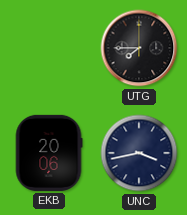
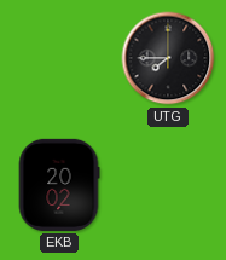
EKB: 20:06 -> 20:02 (59, 185)
UNC: 3:43 -> none (139, 153)
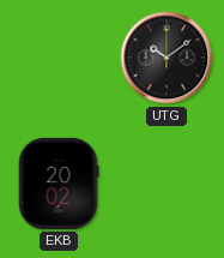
UTG: 7:45 -> 10:09 (167, 58)
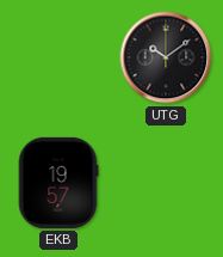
EKB: 20:02 -> 19:57 (58, 183)
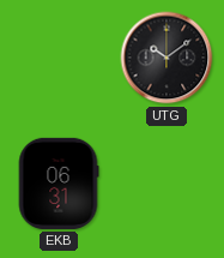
EKB: 19:57 -> 06:31 (59, 184)
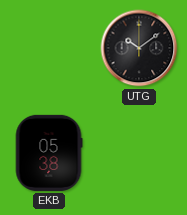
EKB: 06:31 -> 05:38 (49, 153)
